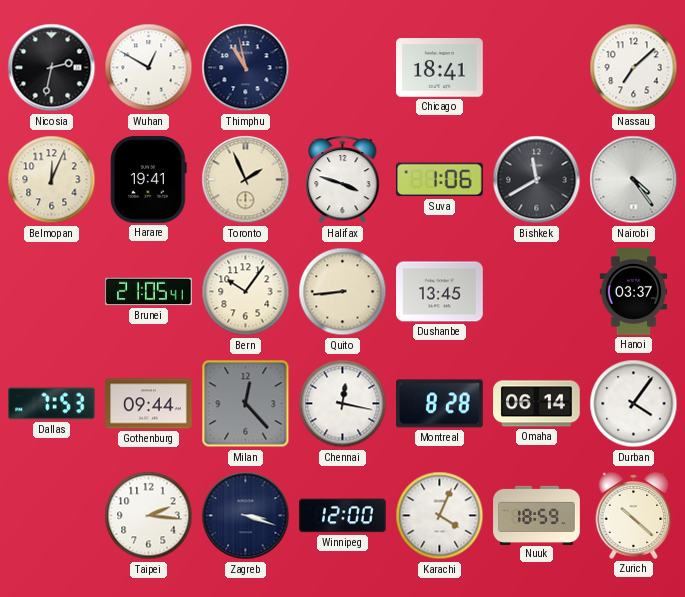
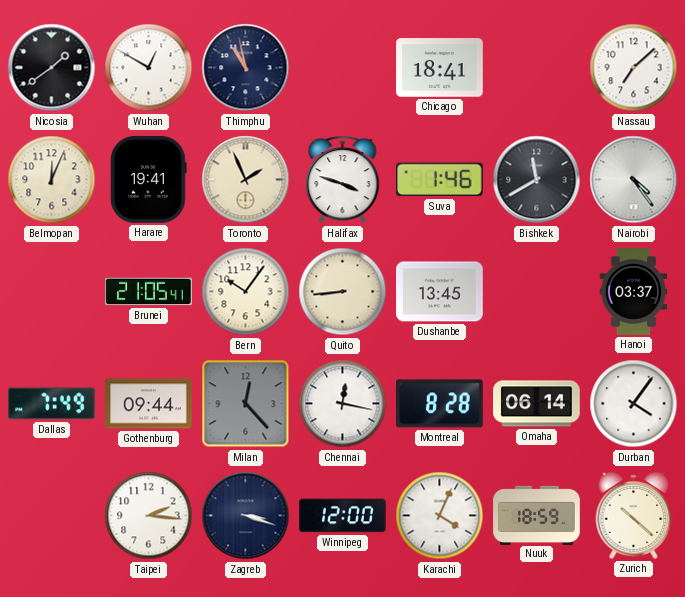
Nicosia: 2:32 -> 1:39 (52, 68)
Suva: 1:06 -> 1:46 (440, 180)
Dallas: 7:53 -> 7:49 (52, 404)
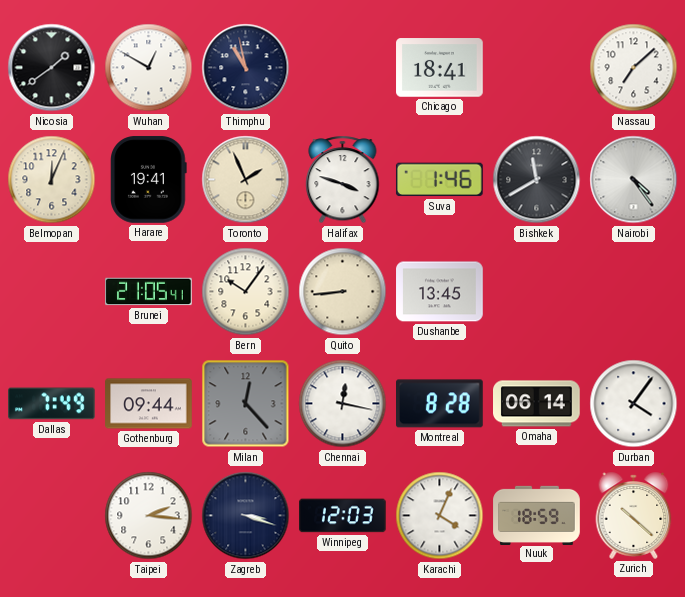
Hanoi: 03:37 -> none (634, 292)
Winnipeg: 12:00 -> 12:03 (343, 516)
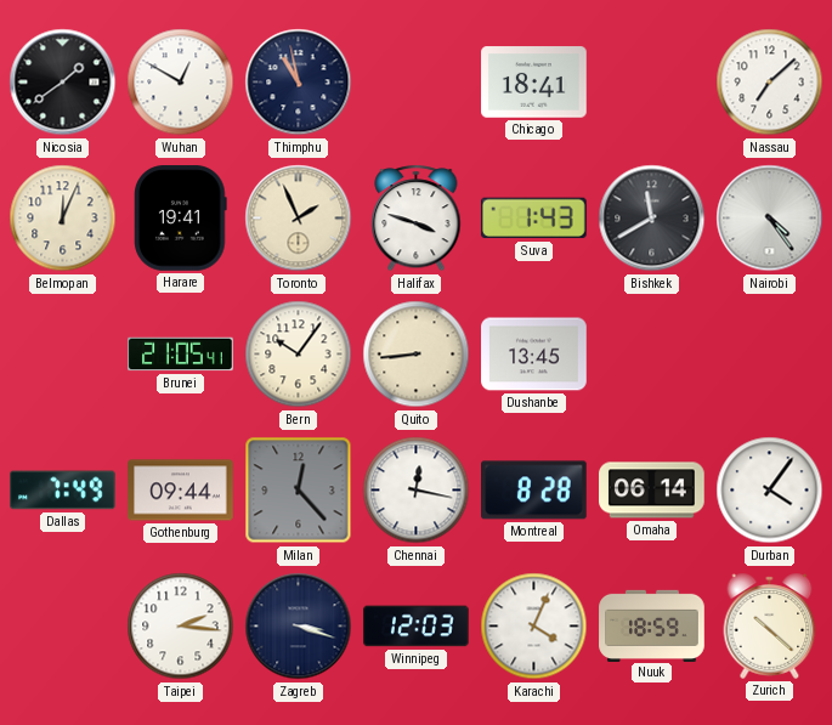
Suva: 1:46 -> 1:43 (534, 219)
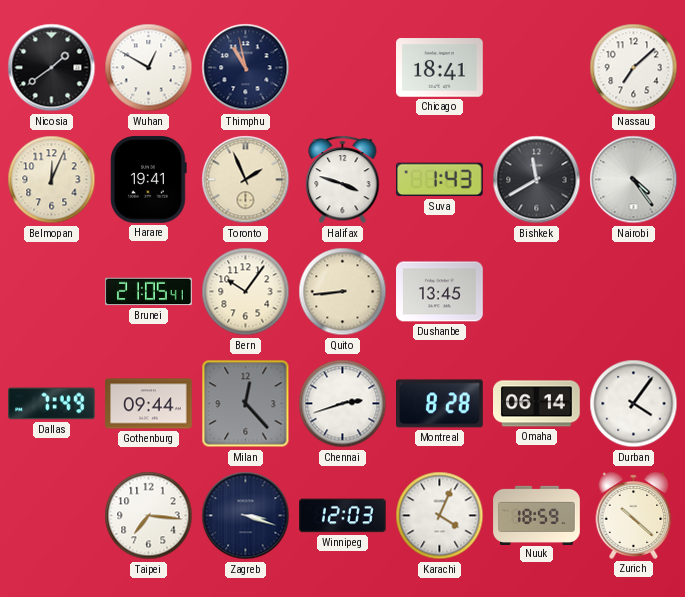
Chennai: 12:17 -> 2:42 (343, 404)
Taipei: 2:16 -> 7:16 (149, 516)
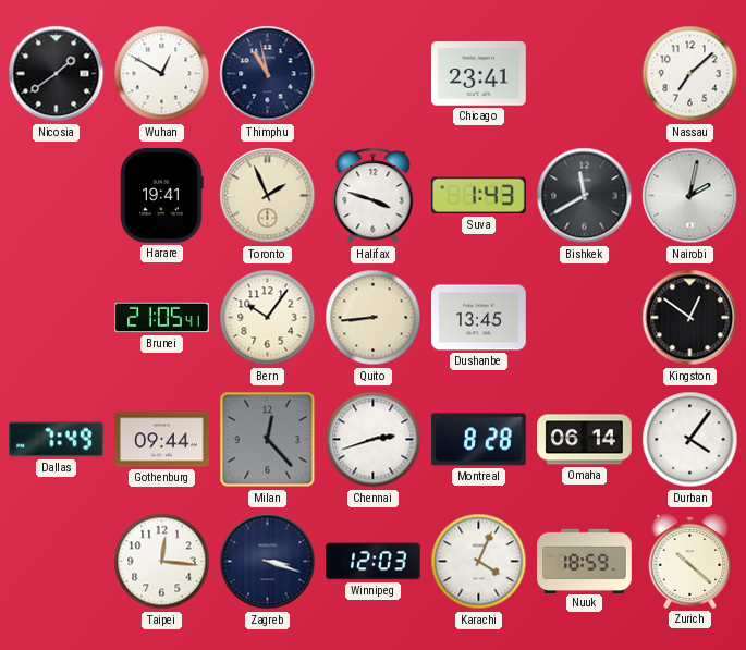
Chicago: 18:41 -> 23:41 (479, 74)
Belmopan: 12:04 -> none (52, 180)
Nairobi: 4:24 -> 2:02 (690, 196)
Kingston: none -> 12:51 (690, 318)
Taipei: 7:16 -> 12:16 (162, 562)
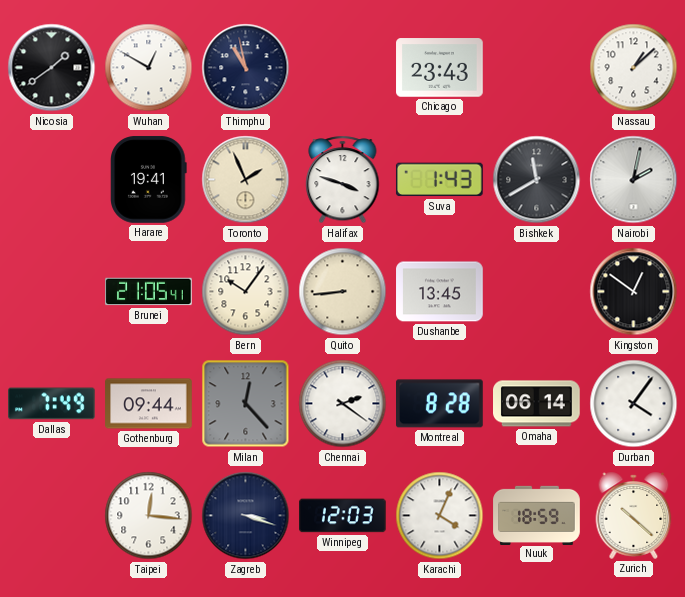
Chicago: 23:41 -> 23:43 (440, 68)
Nassau: 7:08 -> 1:08 (634, 68)
Chennai: 2:42 -> 2:21 (343, 404)
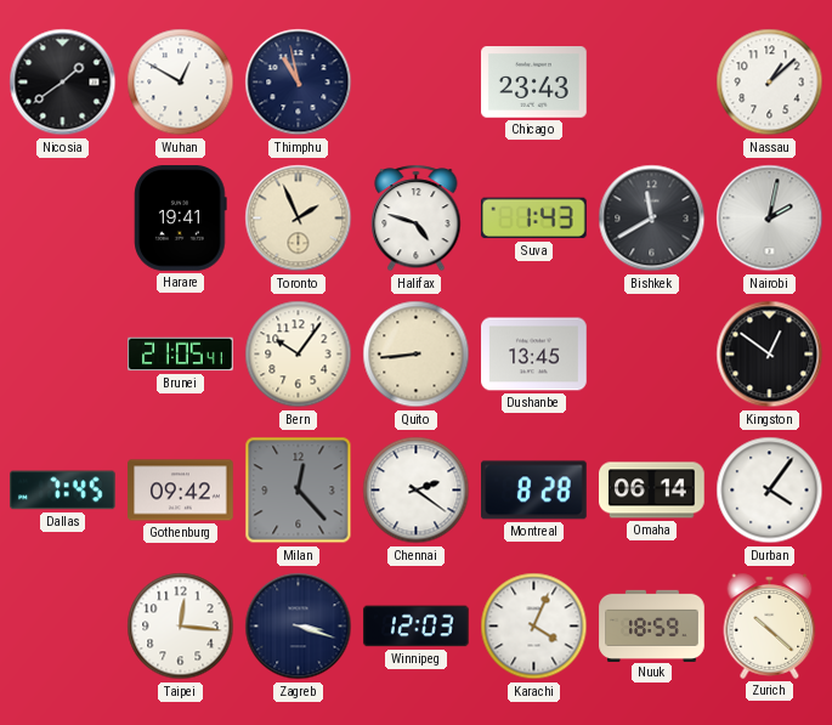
Halifax: 3:48 -> 4:48 (417, 219)
Dallas: 7:49 -> 7:45 (63, 491)
Gothenburg: 09:44 -> 09:42 (181, 491)
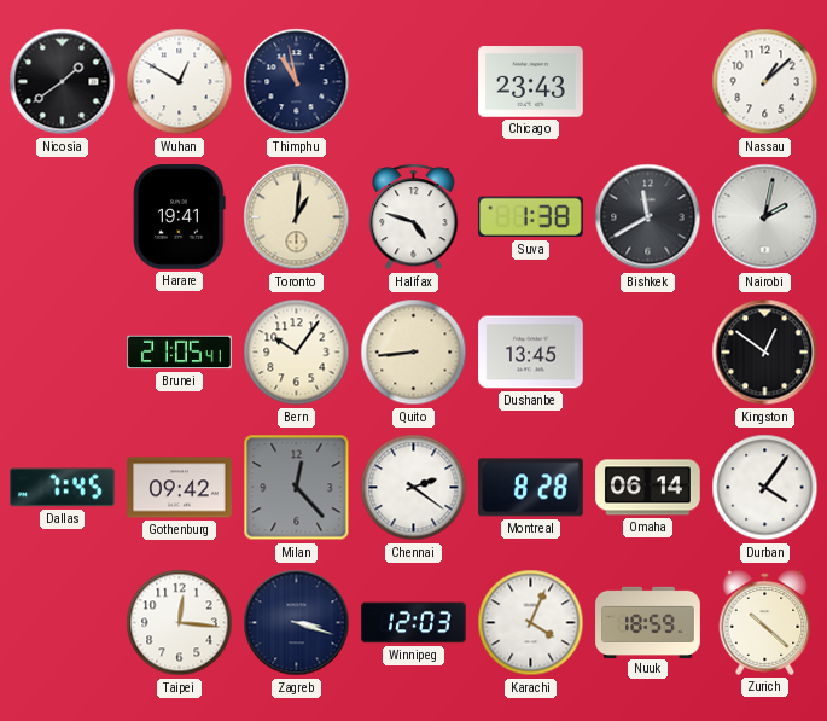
Toronto: 1:56 -> 1:01 (297, 217)
Suva: 1:43 -> 1:38 (531, 217)
